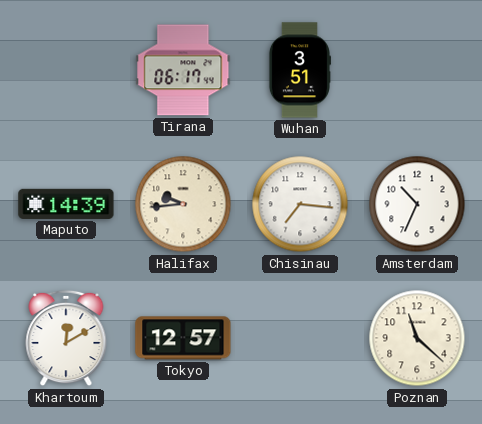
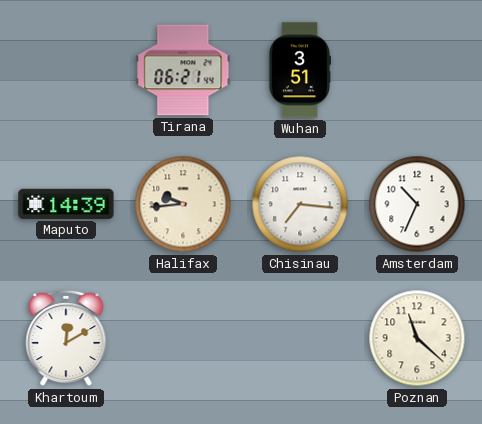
Tirana: 06:17 -> 06:21 (183, 70)
Tokyo: 12:57 -> none (183, 338)
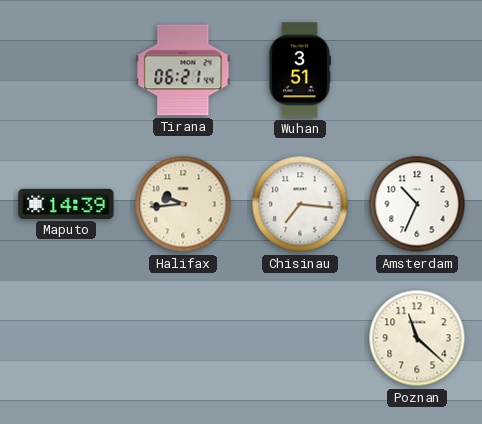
Khartoum: 12:10 -> none (66, 338)
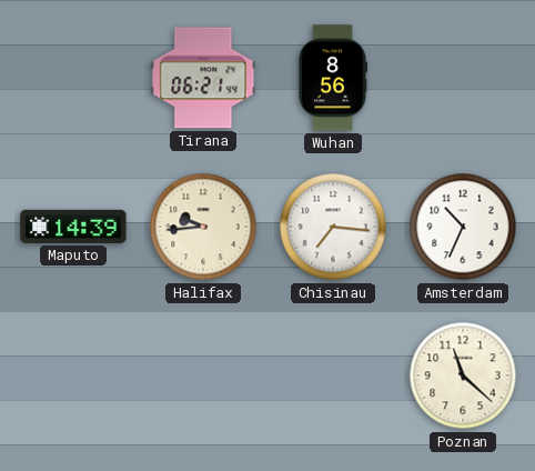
Wuhan: 3:51 -> 8:56 (332, 78)
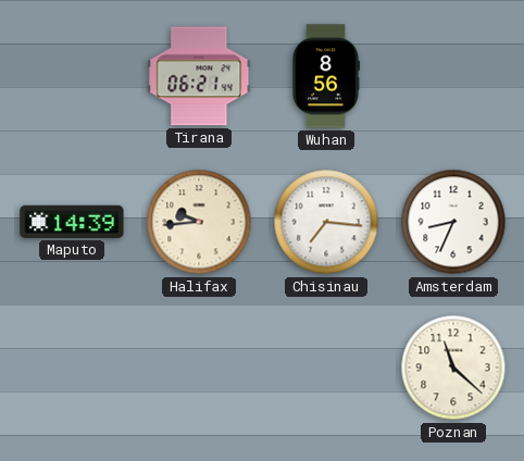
Amsterdam: 10:34 -> 8:34 (453, 222)
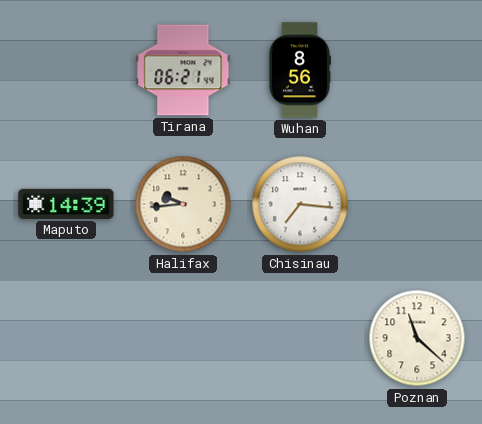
Amsterdam: 8:34 -> none (453, 222)
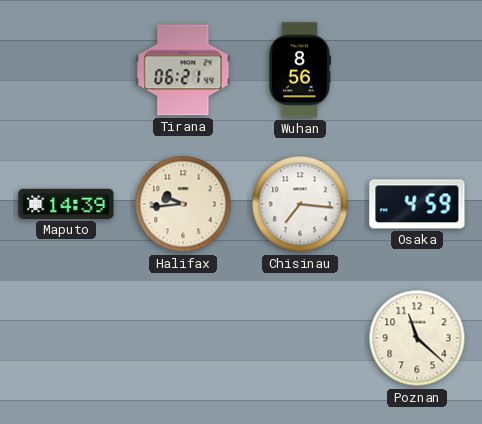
Osaka: none -> 4:59 (417, 204)
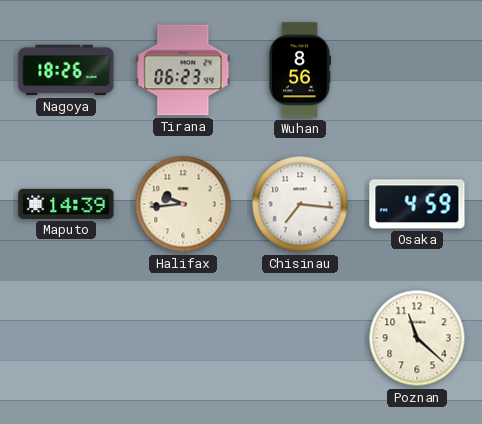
Nagoya: none -> 18:26 (66, 70)
Tirana: 06:21 -> 06:23 (183, 70)
